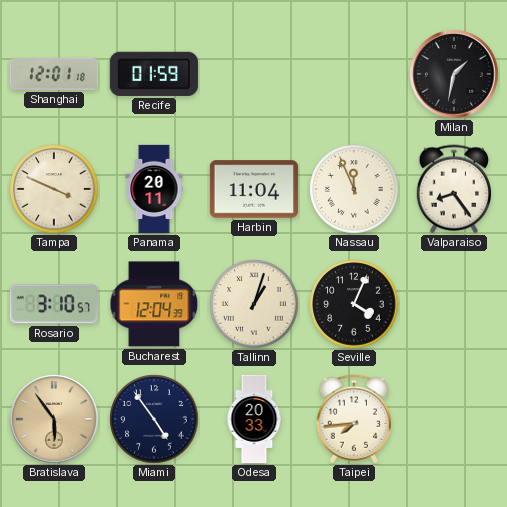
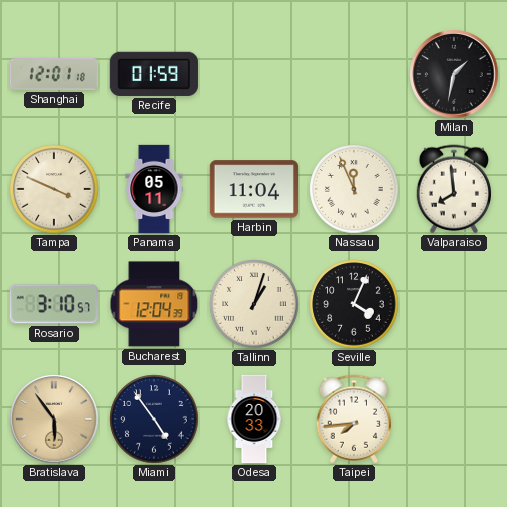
Panama: 20:11 -> 05:11 (154, 189)
Valparaiso: 8:24 -> 7:59 (453, 189)
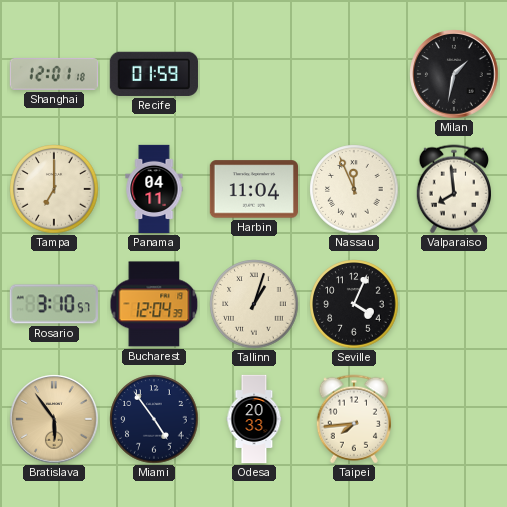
Tampa: 3:49 -> 7:00 (54, 189)
Panama: 05:11 -> 04:11 (154, 189)
